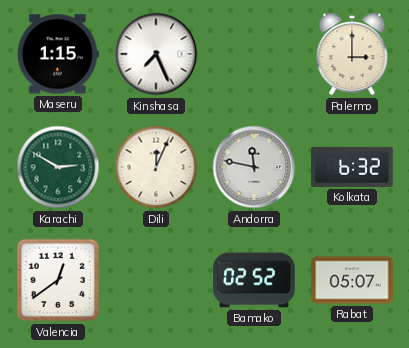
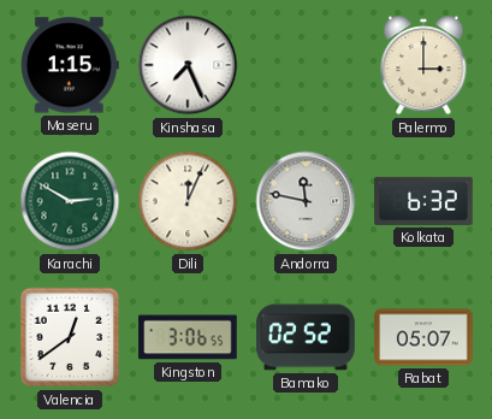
Kingston: none -> 3:06 (188, 337)
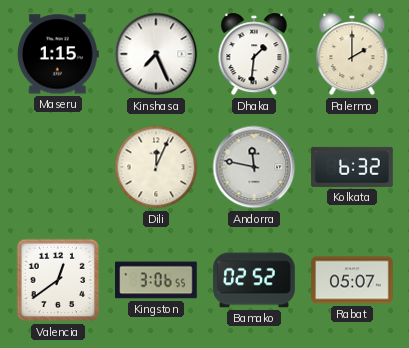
Dhaka: none -> 1:31 (254, 54)
Palermo: 3:00 -> 2:00 (352, 54)
Karachi: 2:50 -> none (70, 201)
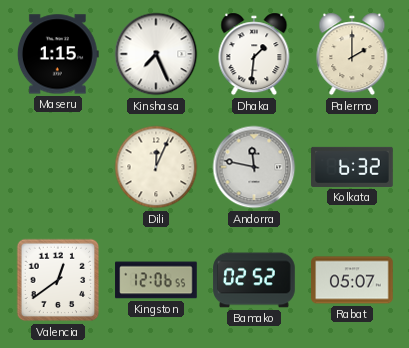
Kingston: 3:06 -> 12:06 (156, 280)
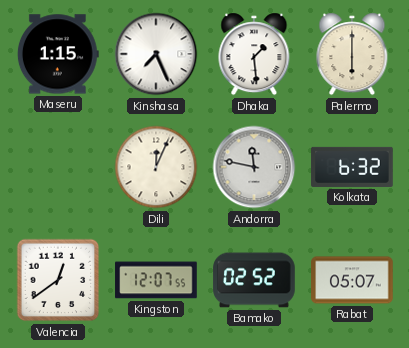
Dhaka: 1:31 -> 1:29 (254, 54)
Palermo: 2:00 -> 6:00 (352, 54)
Kingston: 12:06 -> 12:07 (156, 280)
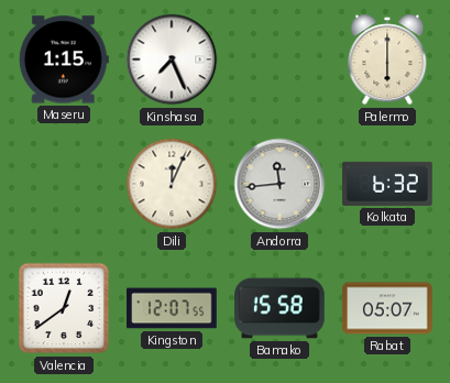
Dhaka: 1:29 -> none (254, 54)
Andorra: 11:47 -> 11:44 (279, 184)
Bamako: 02:52 -> 15:58 (279, 308)
